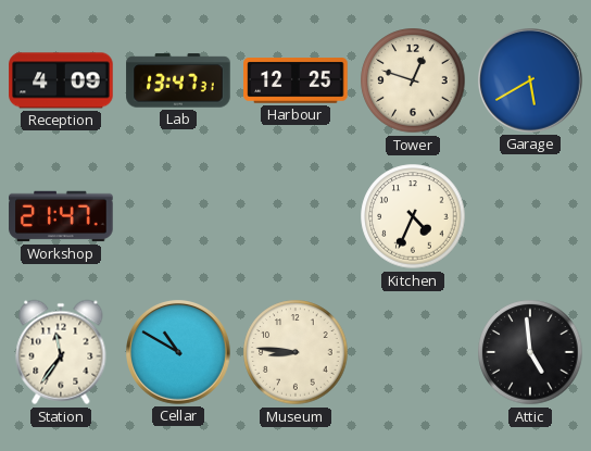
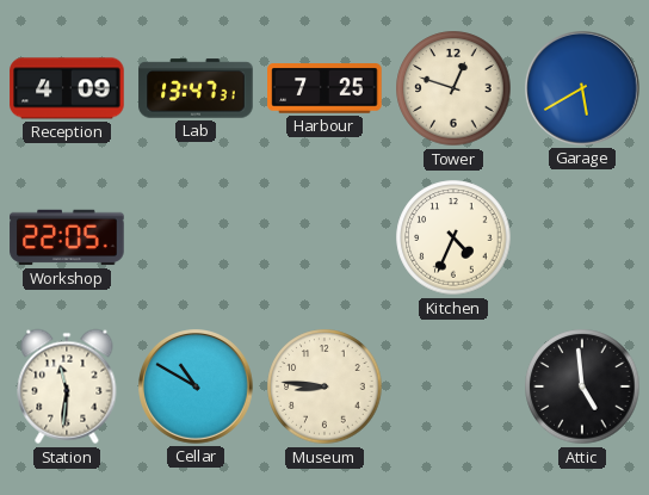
Harbour: 12:25 -> 7:25 (324, 88)
Workshop: 21:47 -> 22:05 (67, 237)
Station: 11:36 -> 11:31 (67, 386)
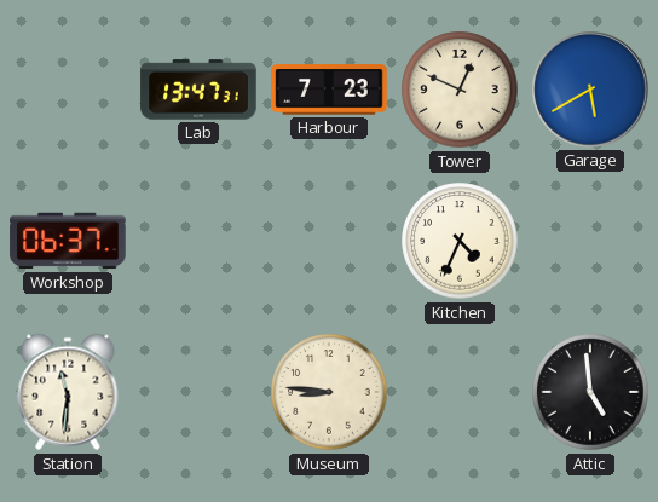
Reception: 4:09 -> none (67, 88)
Harbour: 7:25 -> 7:23 (329, 90)
Tower: 12:48 -> 12:49 (460, 90)
Workshop: 22:05 -> 06:37 (68, 241)
Cellar: 10:50 -> none (197, 388)
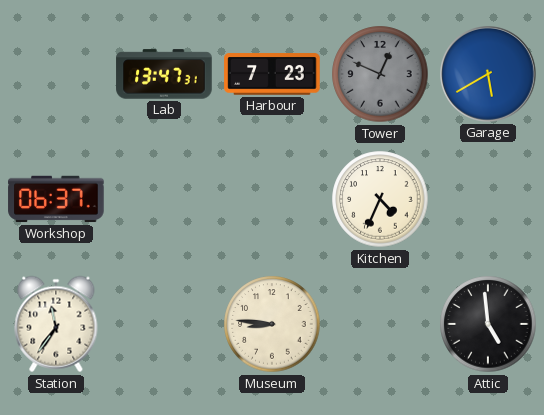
Tower dial: cream -> grey (380, 74)
Station: 11:31 -> 11:36 (56, 324)
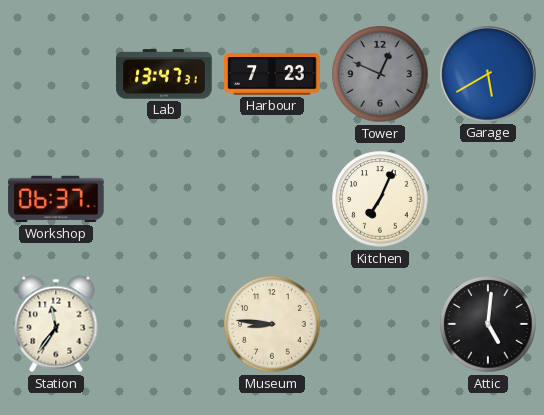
Kitchen: 4:34 -> 7:04 (380, 199)
Attic: 4:59 -> 5:01 (488, 324)
